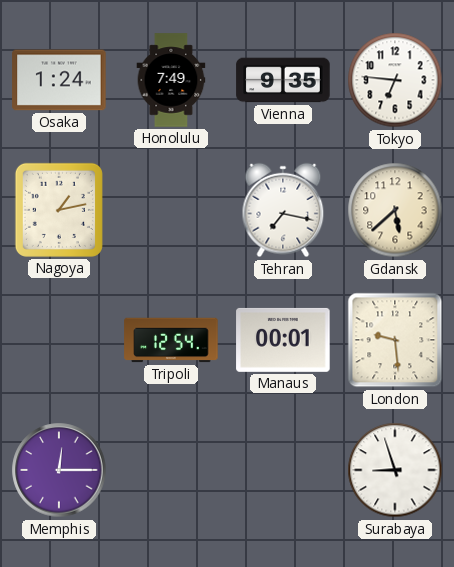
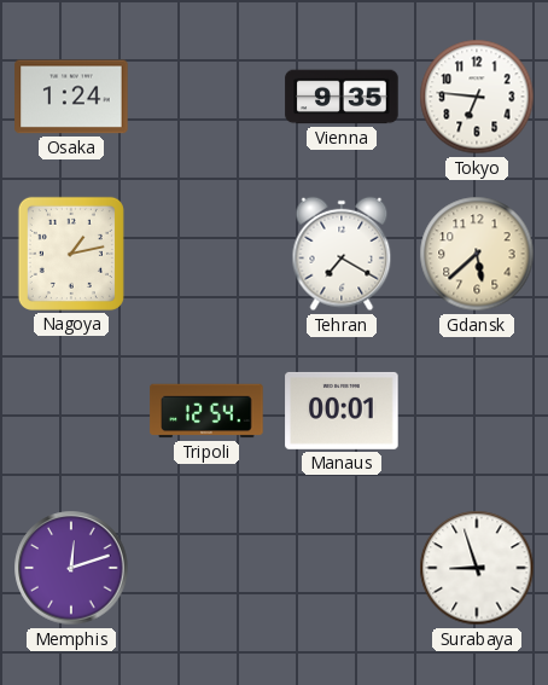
Honolulu: 7:49 -> none (171, 80)
Tehran: 7:17 -> 7:20 (342, 254)
London: 9:29 -> none (395, 340)
Memphis: 12:15 -> 12:12 (71, 568)
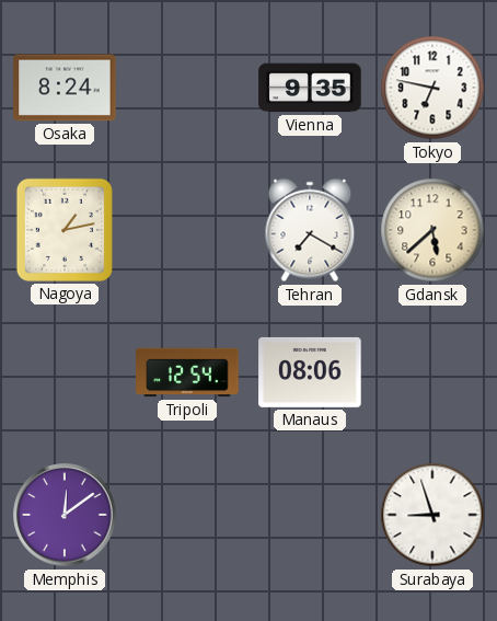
Osaka: 1:24 -> 8:24 (65, 88)
Tokyo: 6:46 -> 6:47 (432, 88)
Manaus: 00:01 -> 08:06 (310, 372)
Memphis: 12:12 -> 12:09 (65, 515)
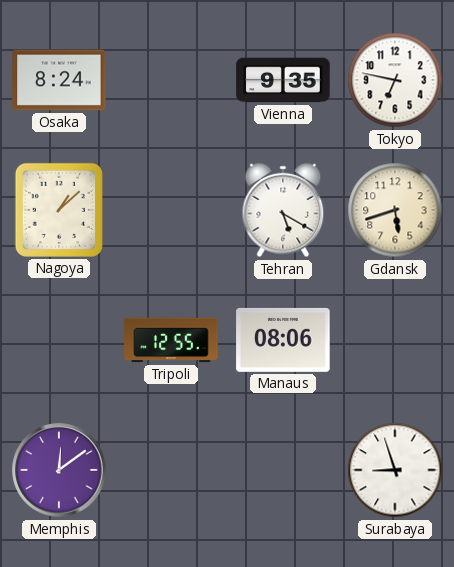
Nagoya: 1:13 -> 1:08 (59, 210)
Tehran: 7:20 -> 5:20 (283, 210)
Gdansk: 5:38 -> 5:42 (395, 210)
Tripoli: 12:54 -> 12:55 (171, 340)
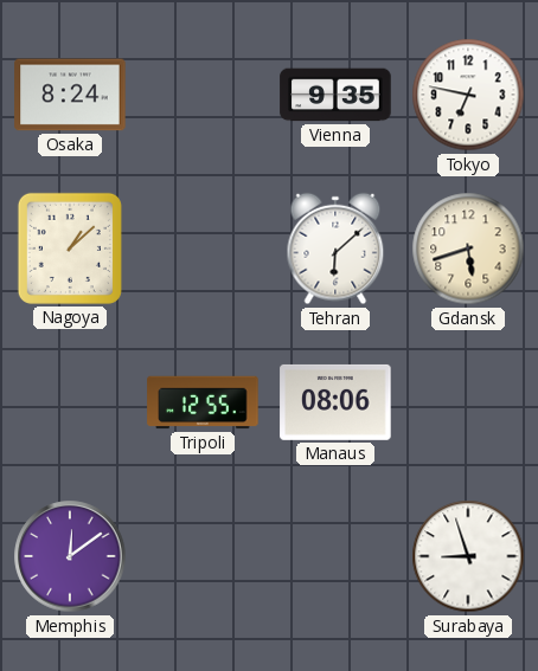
Tehran: 5:20 -> 6:08 (335, 249)
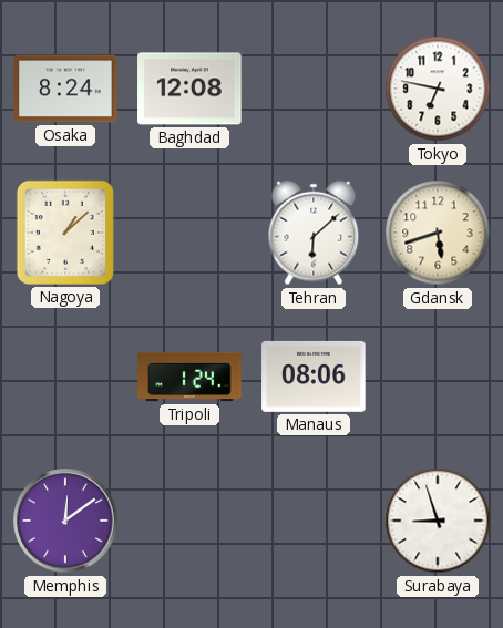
Baghdad: none -> 12:08 (189, 89)
Vienna: 9:35 -> none (335, 95)
Tripoli: 12:55 -> 1:24 (189, 377)
